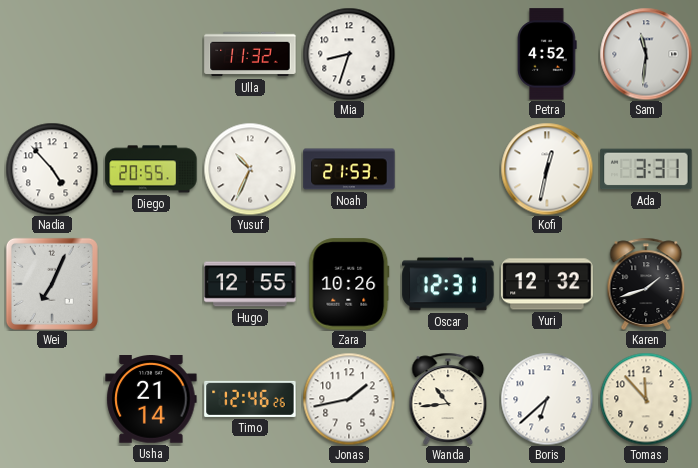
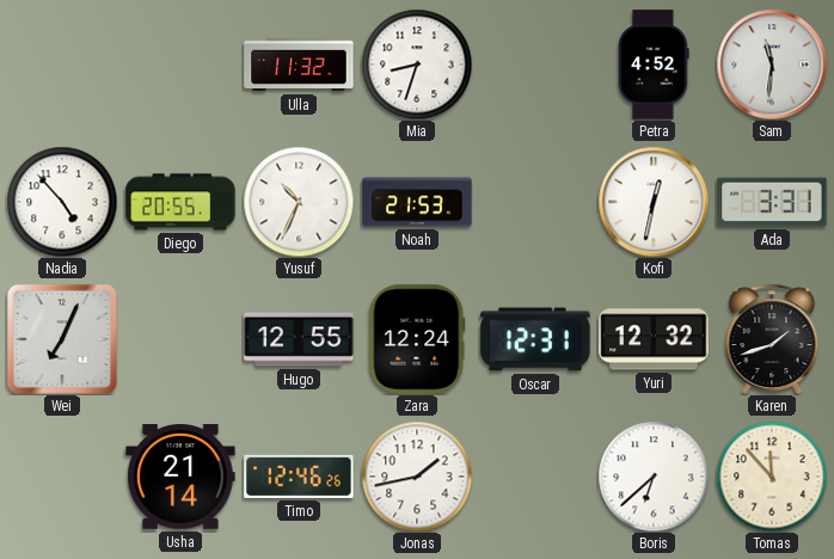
Zara: 10:26 -> 12:24 (417, 339)
Wanda: 10:44 -> none (448, 399)
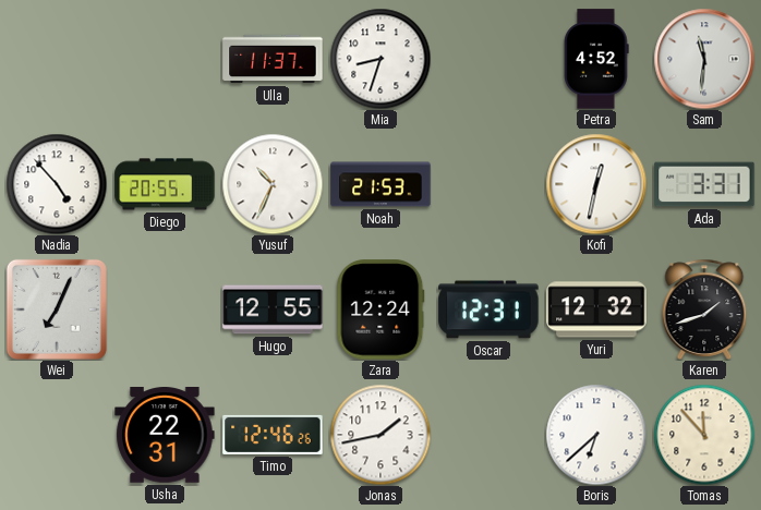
Ulla: 11:32 -> 11:37 (273, 59)
Usha: 21:14 -> 22:31 (165, 436)
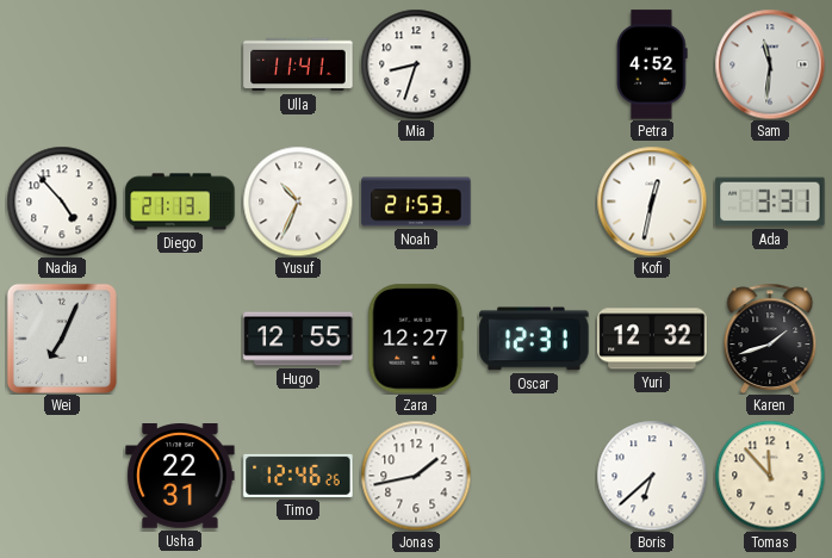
Ulla: 11:37 -> 11:41 (298, 64)
Diego: 20:55 -> 21:13 (180, 201)
Zara: 12:24 -> 12:27 (416, 339)
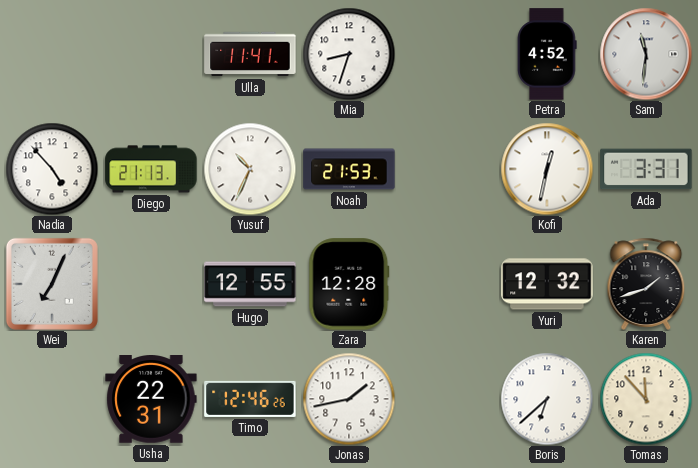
Zara: 12:27 -> 12:28 (349, 284)
Oscar: 12:31 -> none (534, 339)
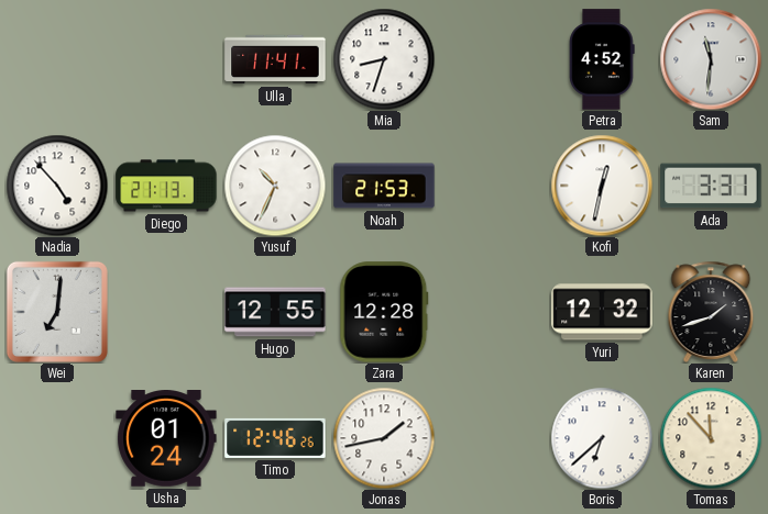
Wei: 7:04 -> 7:01 (57, 312)
Usha: 22:31 -> 01:24 (166, 439)
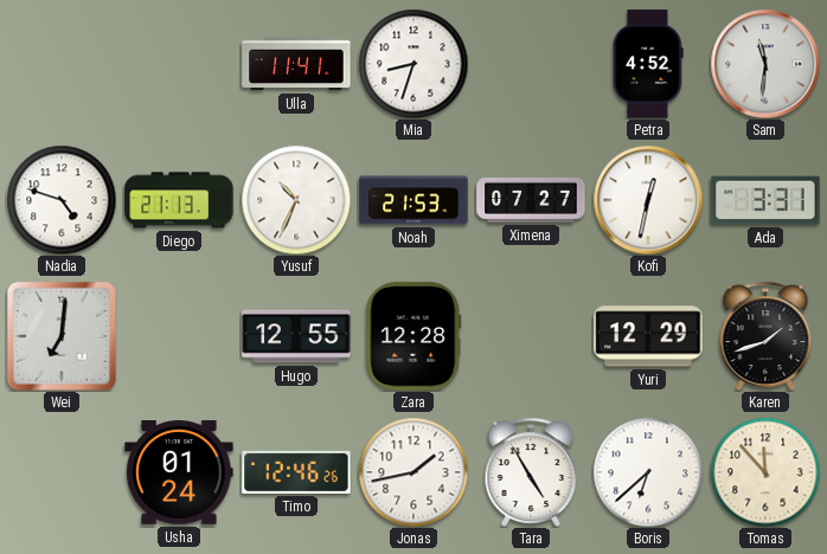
Nadia: 4:53 -> 4:48 (62, 200)
Ximena: none -> 07:27 (531, 200)
Yuri: 12:32 -> 12:29 (648, 336)
Tara: none -> 4:55 (531, 472)
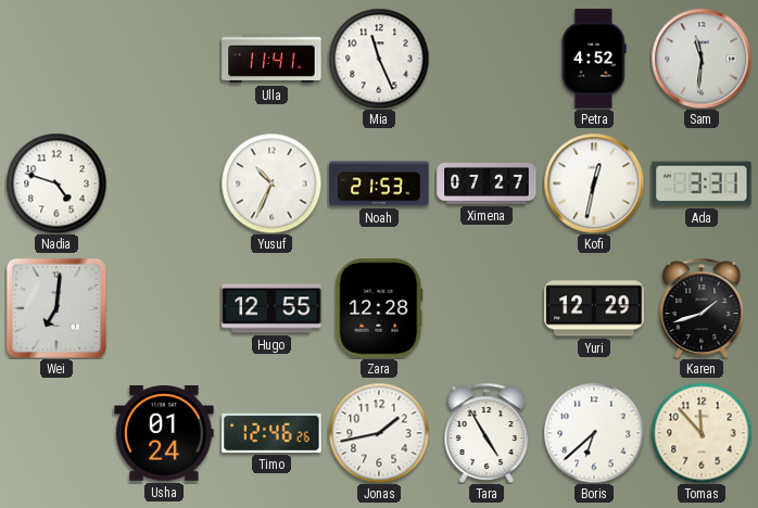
Mia: 8:33 -> 11:26 (379, 59)
Diego: 21:13 -> none (179, 200)
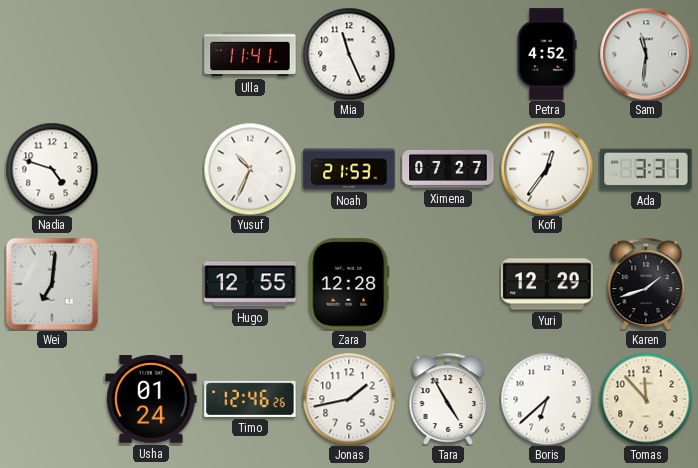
Kofi: 12:32 -> 12:36 (547, 169)
